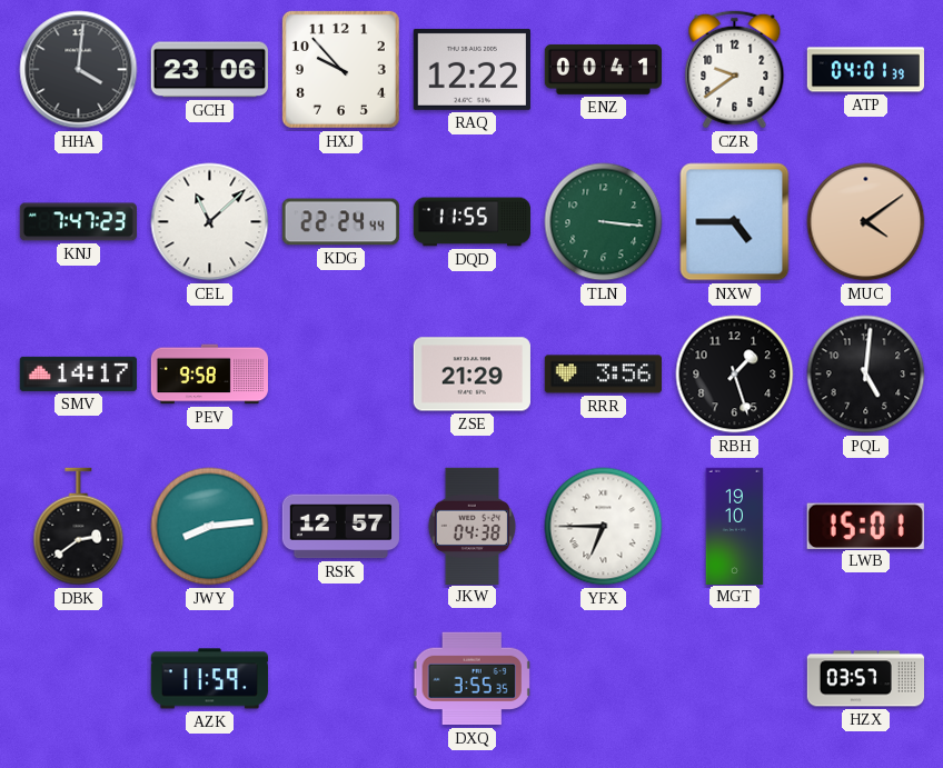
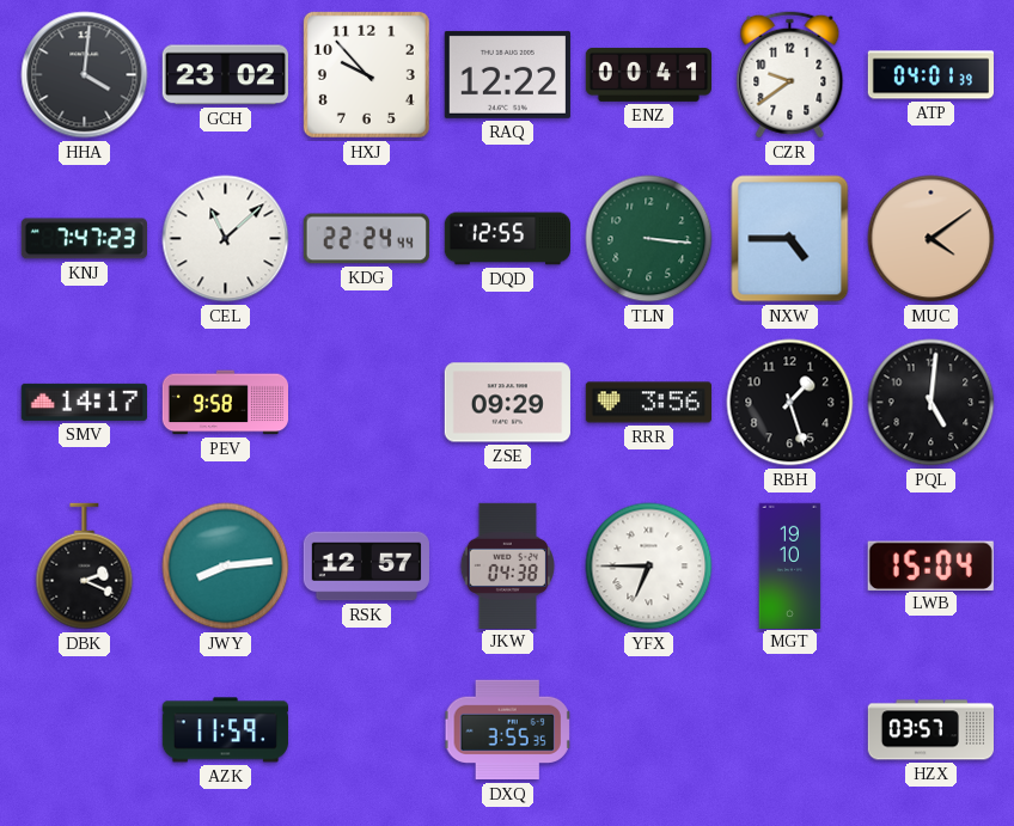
GCH: 23:06 -> 23:02 (225, 75)
DQD: 11:55 -> 12:55 (508, 239)
ZSE: 21:29 -> 09:29 (507, 403)
DBK: 2:39 -> 2:19 (85, 567)
LWB: 15:01 -> 15:04 (930, 565)
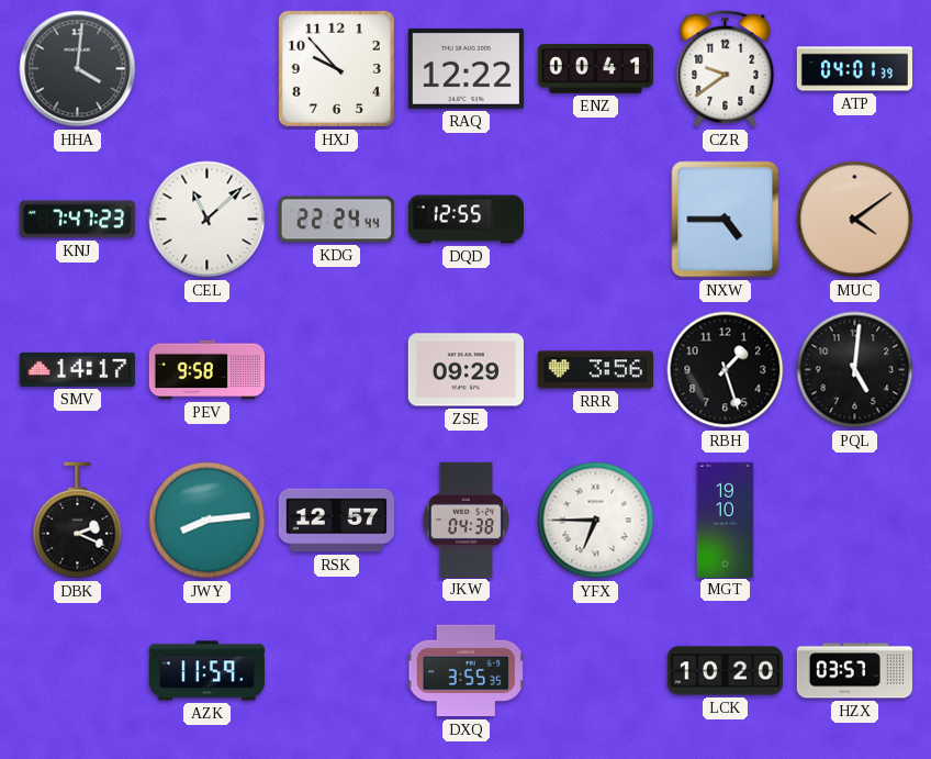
GCH: 23:02 -> none (225, 75)
TLN: 3:16 -> none (649, 239)
LWB: 15:04 -> none (930, 565)
LCK: none -> 10:20 (725, 671)
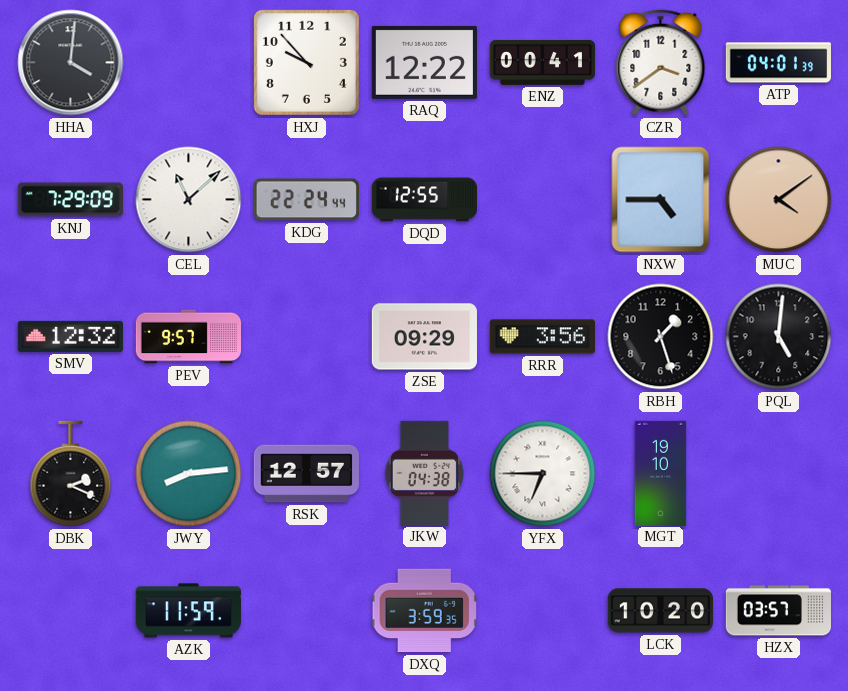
CZR: 9:39 -> 3:39 (661, 63)
KNJ: 7:47 -> 7:29 (70, 200)
SMV: 14:17 -> 12:32 (70, 336)
PEV: 9:58 -> 9:57 (189, 337)
DXQ: 3:55 -> 3:59 (425, 611)
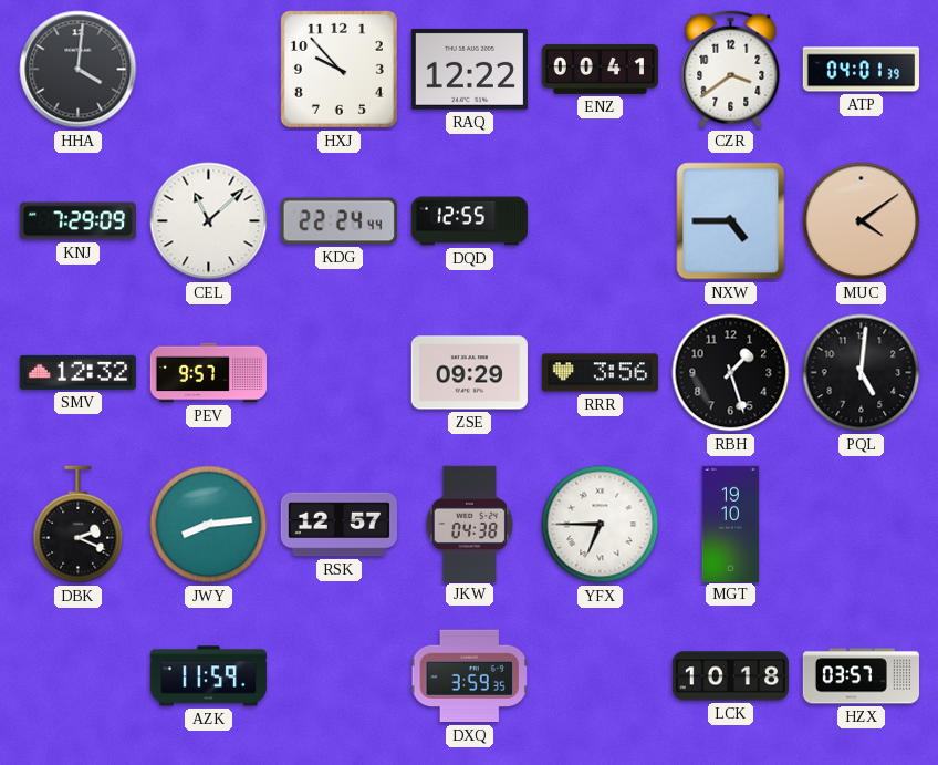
LCK: 10:20 -> 10:18 (730, 676)
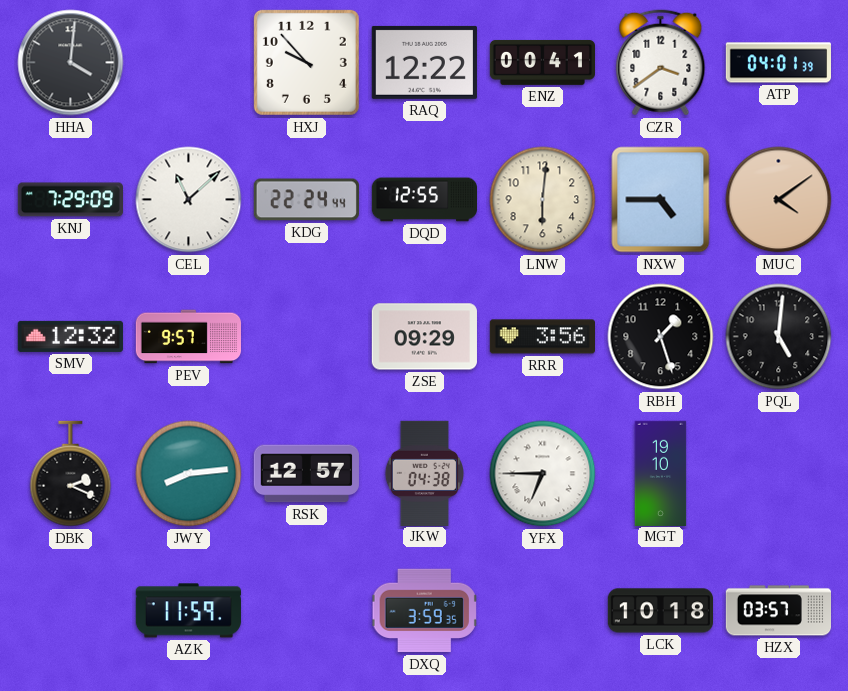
LNW: none -> 6:01 (543, 200)
